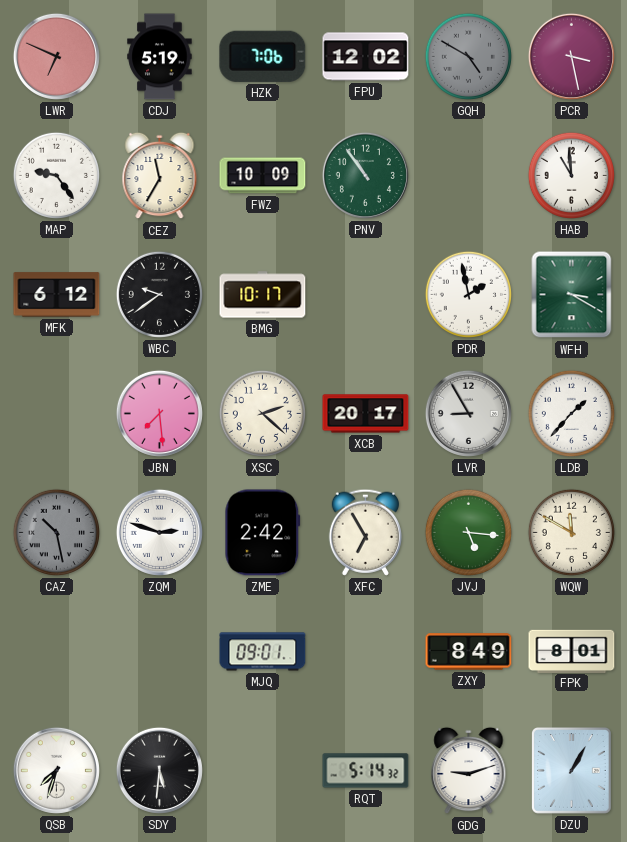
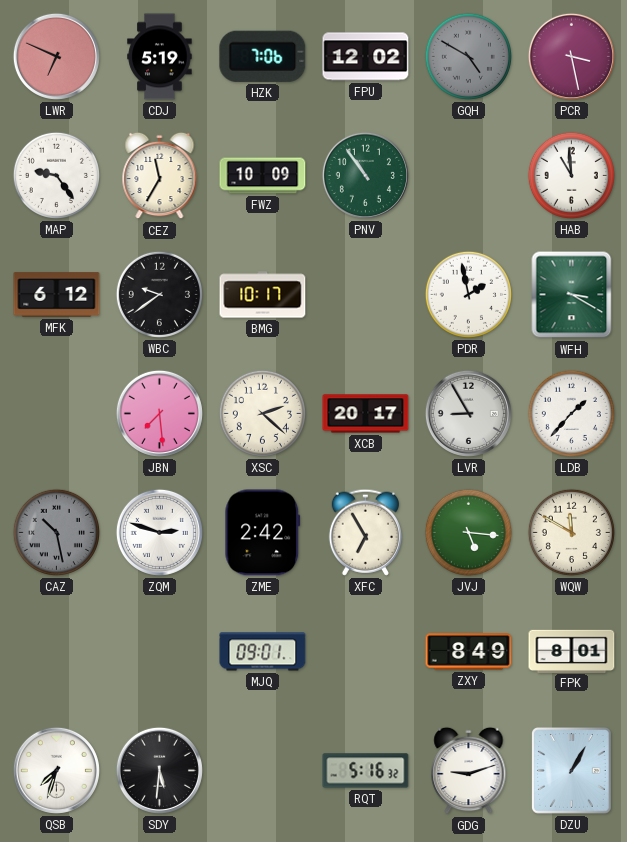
RQT: 5:14 -> 5:16 (366, 771)
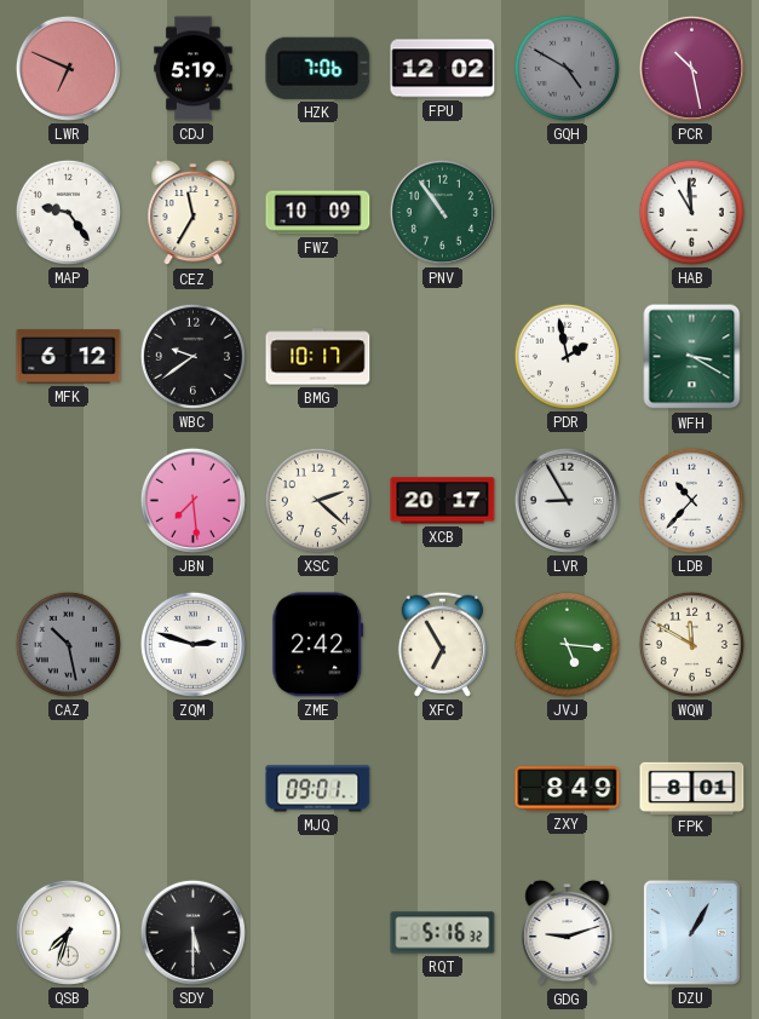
PCR: 3:28 -> 10:28 (691, 68)
LDB: 1:37 -> 10:37 (691, 500)
SDY: 5:31 -> 5:30 (192, 932)
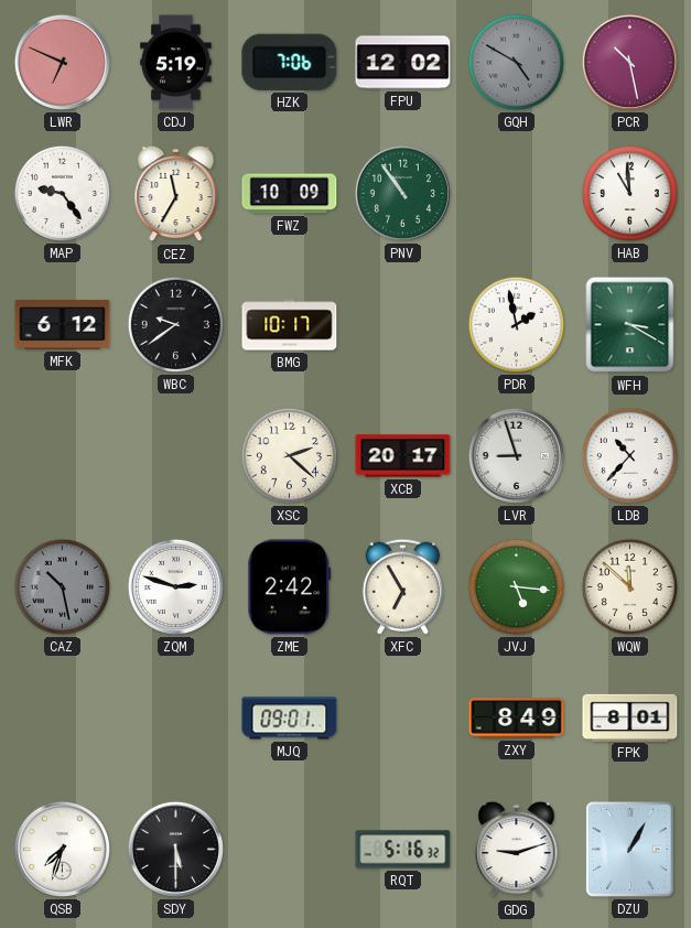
JBN: 7:29 -> none (192, 500)
LVR: 8:55 -> 8:57 (516, 455)
WQW: 11:50 -> 11:52 (629, 586)
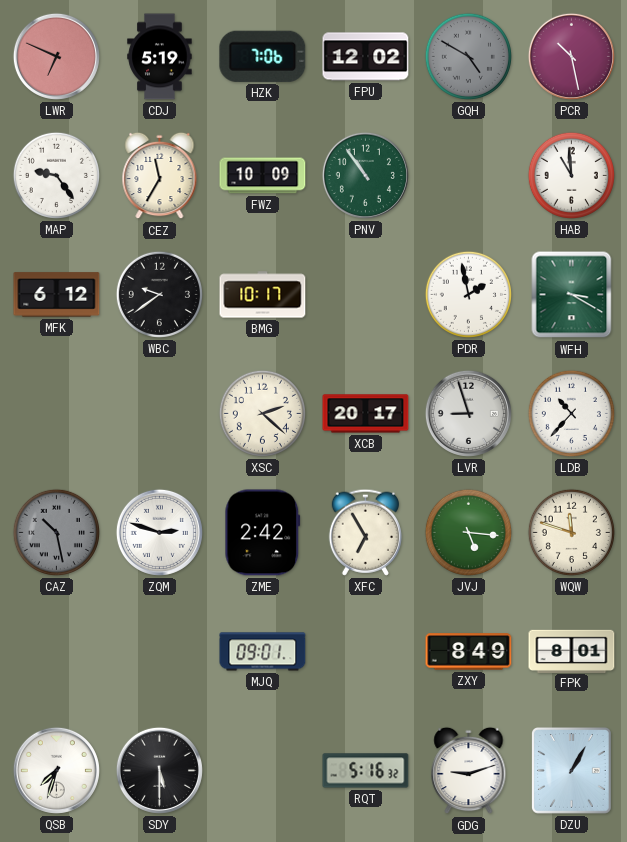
WQW: 11:52 -> 11:48 (571, 532)
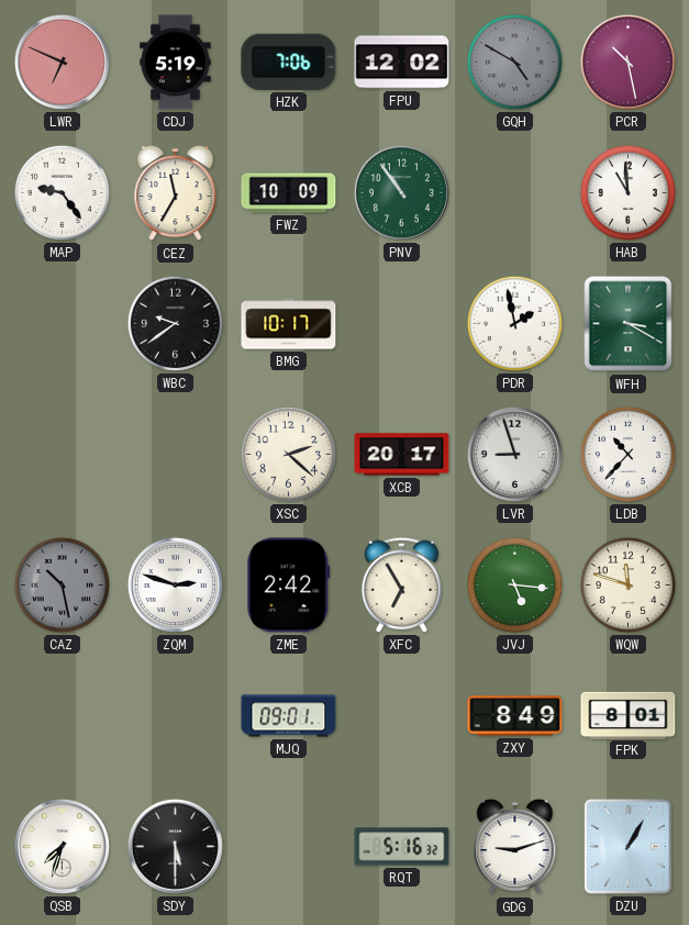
MFK: 6:12 -> none (57, 295)
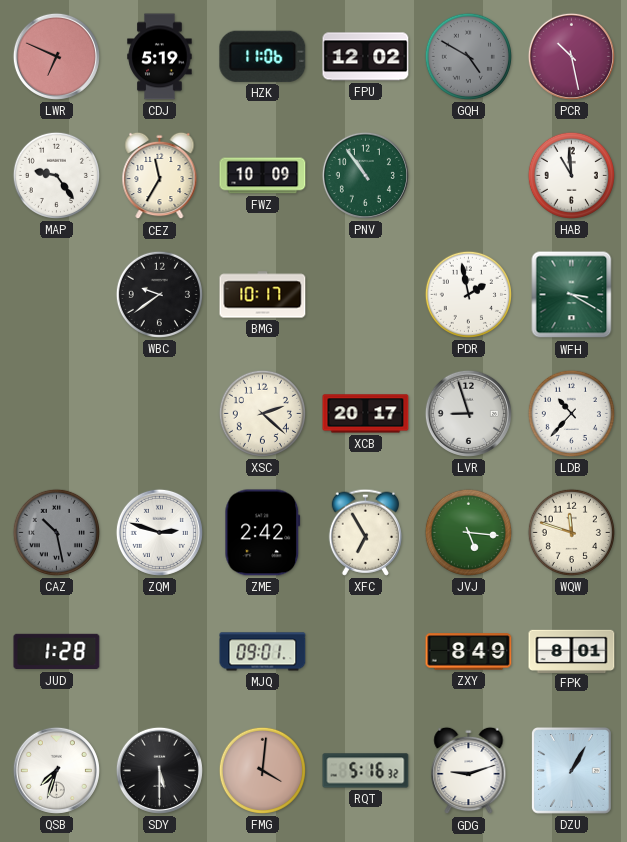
HZK: 7:06 -> 11:06 (263, 56)
JUD: none -> 1:28 (57, 652)
FMG: none -> 4:01 (262, 770)
